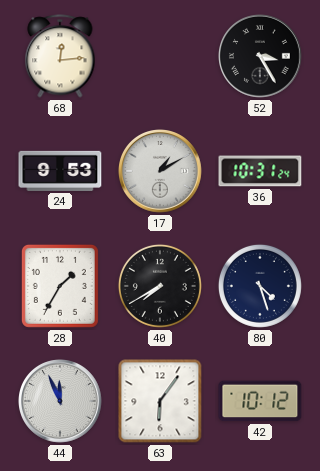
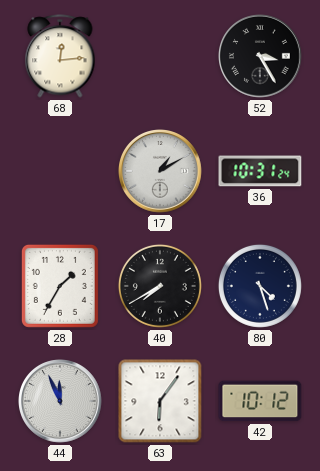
24: 9:53 -> none (60, 171)
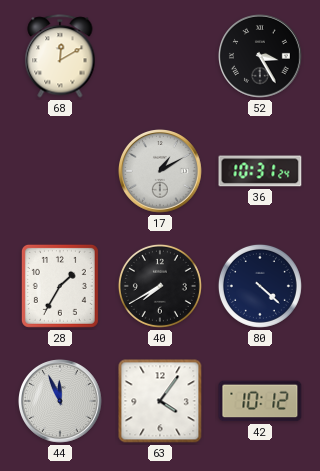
68: 12:14 -> 12:10 (60, 56)
80: 4:27 -> 4:22 (260, 286)
63: 6:06 -> 4:06 (160, 401)
